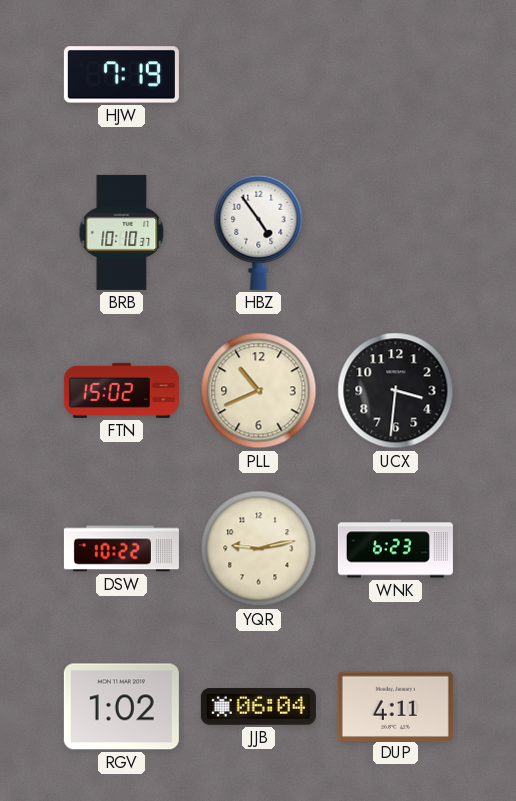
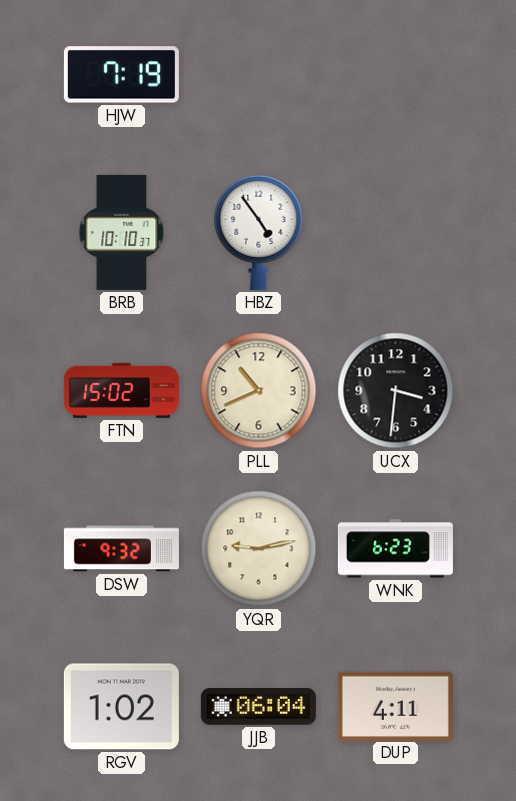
DSW: 10:22 -> 9:32 (121, 549)
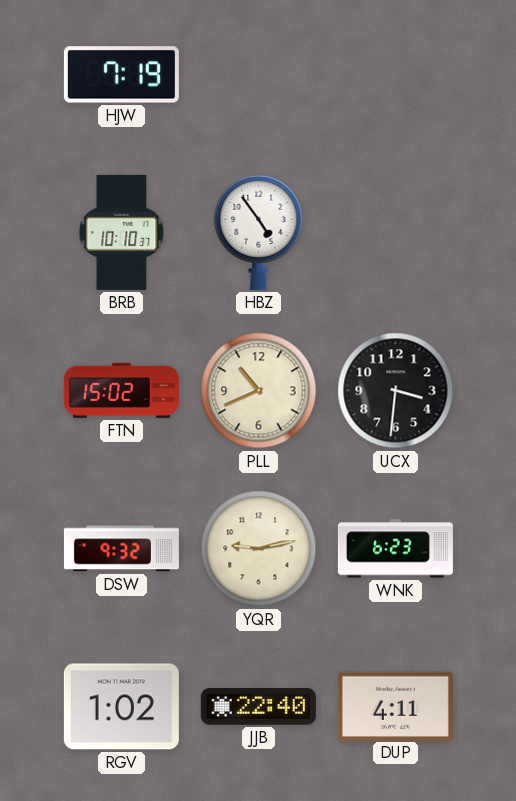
JJB: 06:04 -> 22:40 (258, 707)
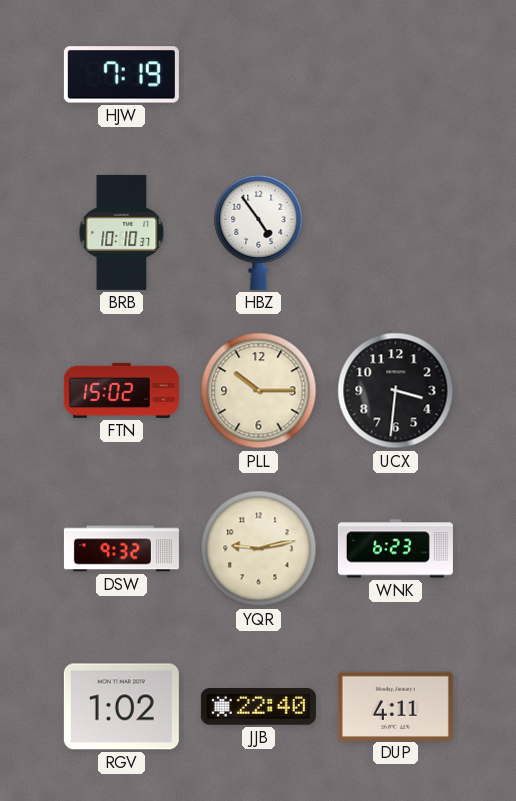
PLL: 10:41 -> 10:15 (259, 391)
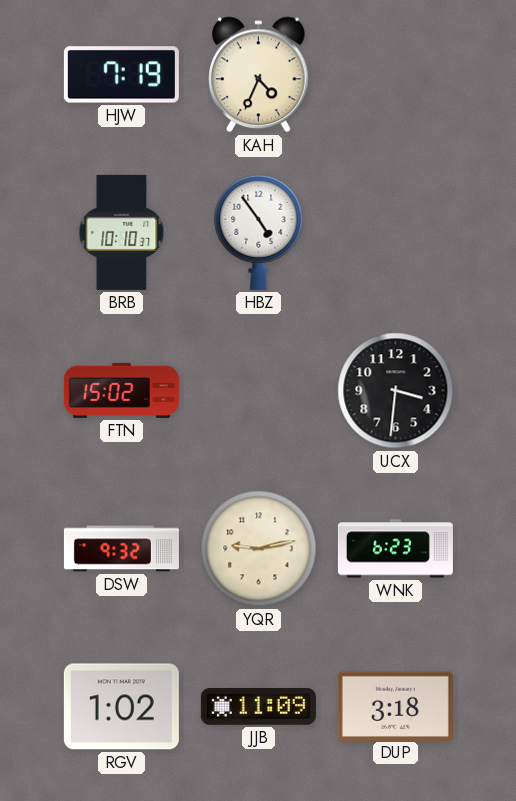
KAH: none -> 4:34 (259, 75)
PLL: 10:15 -> none (259, 391)
JJB: 22:40 -> 11:09 (258, 707)
DUP: 4:11 -> 3:18 (395, 706)
